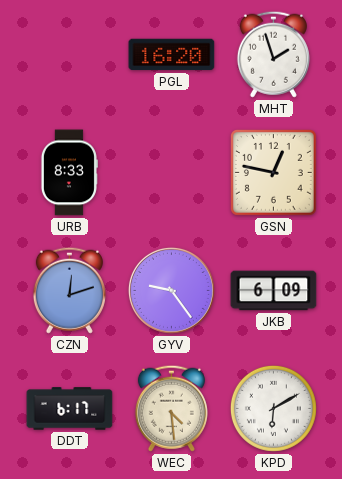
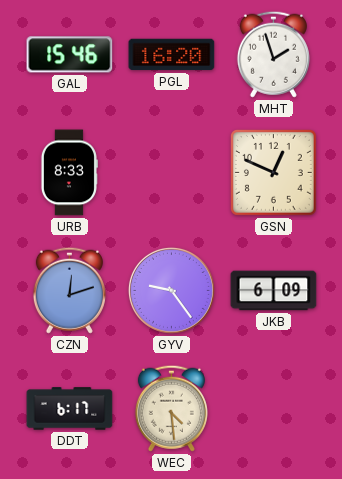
GAL: none -> 15:46 (70, 55)
GSN: 12:47 -> 12:49 (273, 172)
KPD: 6:10 -> none (273, 408)
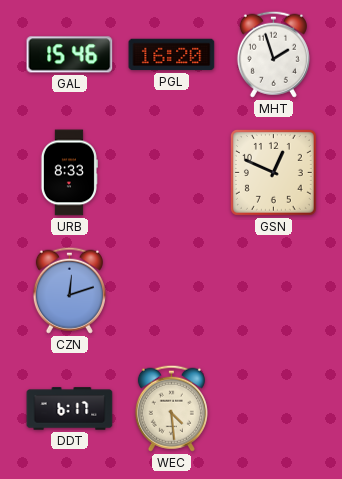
GYV: 9:24 -> none (171, 290)
JKB: 6:09 -> none (274, 291)
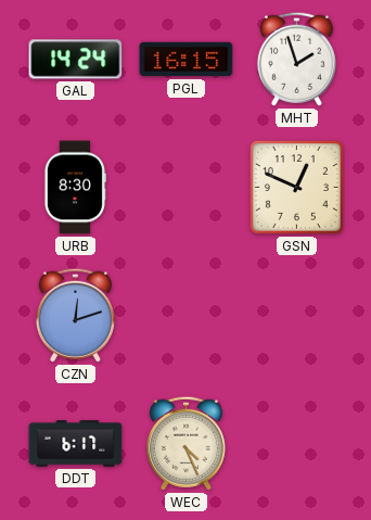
GAL: 15:46 -> 14:24 (76, 60)
PGL: 16:20 -> 16:15 (187, 60)
URB: 8:33 -> 8:30 (75, 188)
WEC: 4:29 -> 4:26 (185, 443)
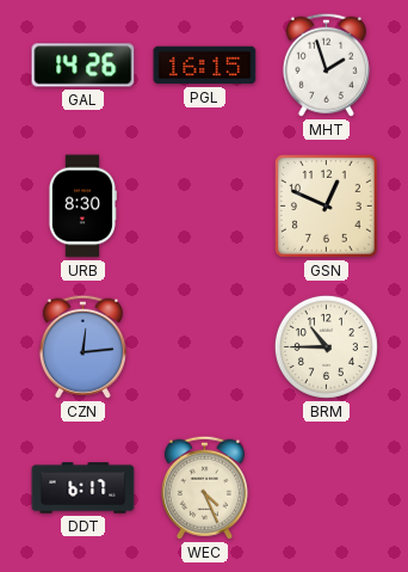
GAL: 14:24 -> 14:26 (84, 66)
CZN: 12:12 -> 12:14 (82, 346)
BRM: none -> 10:45 (326, 346)
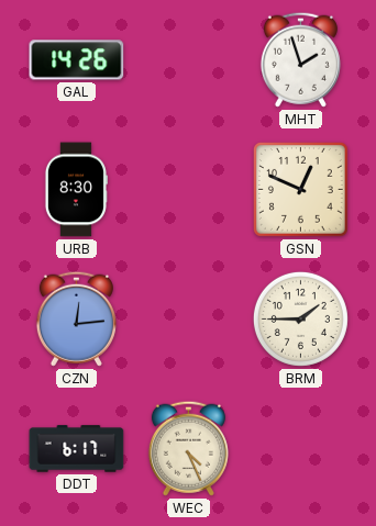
PGL: 16:15 -> none (205, 66)
BRM: 10:45 -> 1:45 (300, 318)
